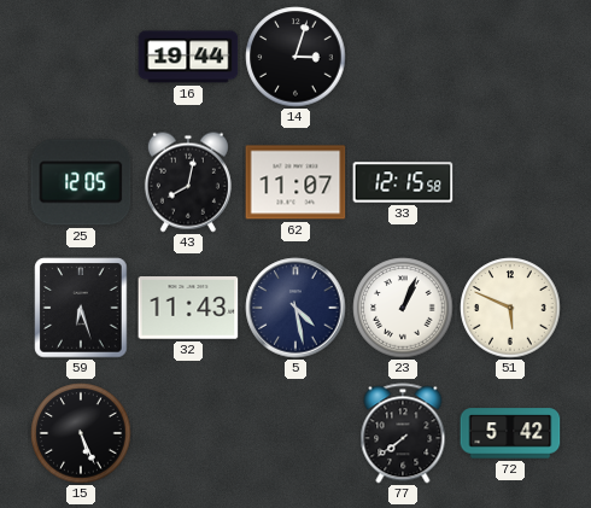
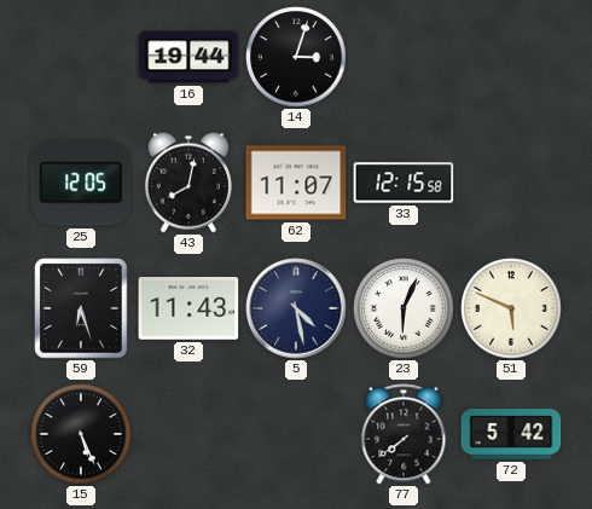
23: 1:04 -> 6:04 (404, 308)
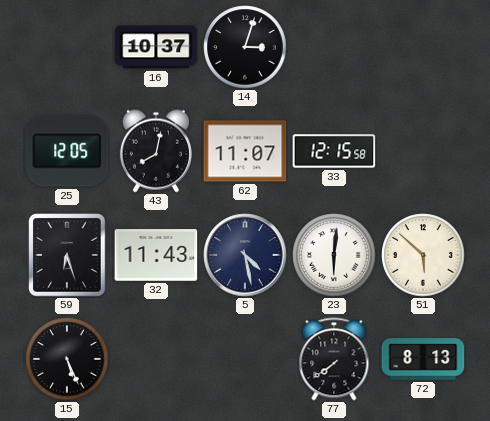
16: 19:44 -> 10:37 (156, 47)
23: 6:04 -> 6:01 (334, 255)
51: 5:49 -> 5:52 (423, 255)
72: 5:42 -> 8:13 (423, 359)
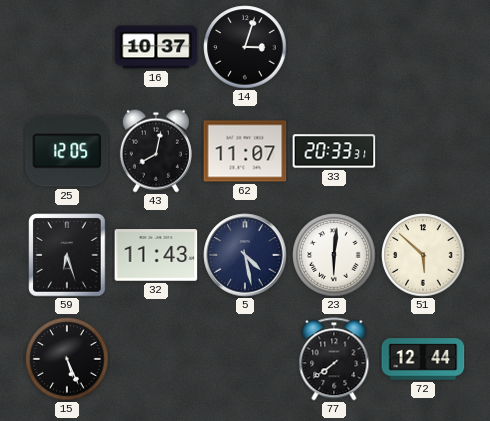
33: 12:15 -> 20:33 (334, 151)
72: 8:13 -> 12:44 (423, 359)
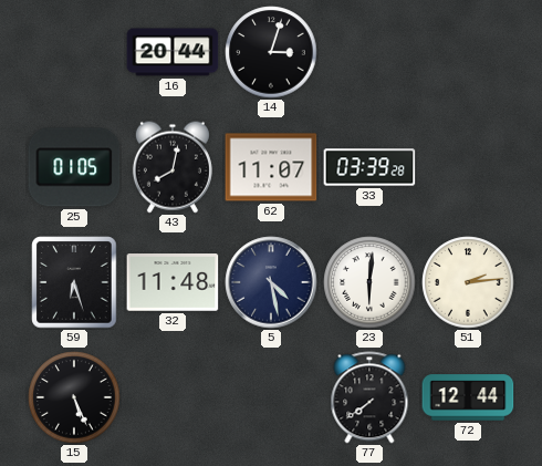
16: 10:37 -> 20:44 (173, 52)
25: 12:05 -> 01:05 (74, 167)
33: 20:33 -> 03:39 (369, 167)
32: 11:43 -> 11:48 (173, 282)
51: 5:52 -> 2:14 (468, 282)
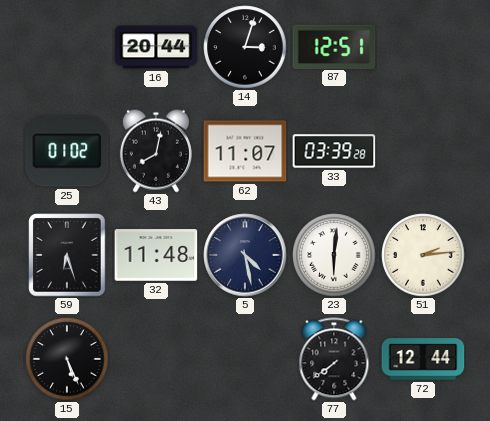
87: none -> 12:51 (334, 46)
25: 01:05 -> 01:02 (67, 151)
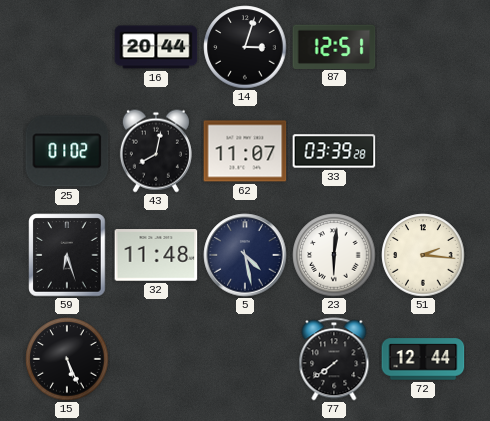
51: 2:14 -> 2:16 (423, 255)
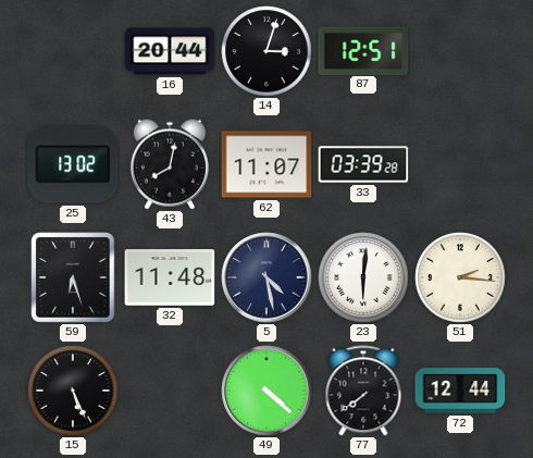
25: 01:02 -> 13:02 (73, 164)
49: none -> 4:22 (266, 391)
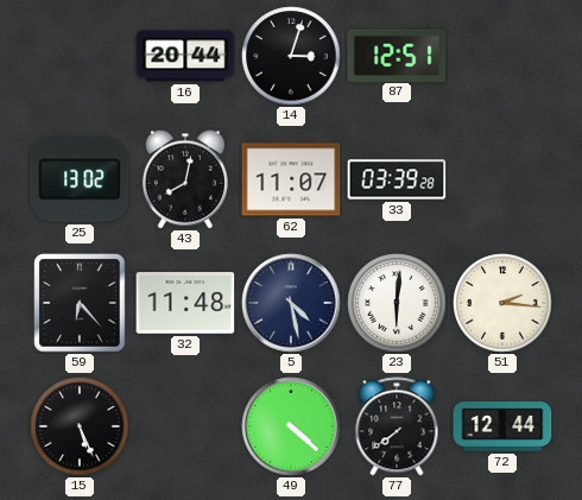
59: 6:27 -> 6:23 (80, 303)
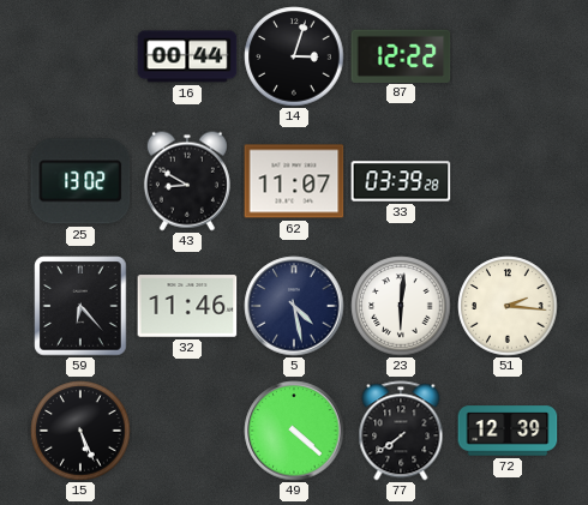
16: 20:44 -> 00:44 (187, 56)
87: 12:51 -> 12:22 (401, 55)
43: 8:02 -> 8:50 (187, 181)
32: 11:48 -> 11:46 (187, 306)
72: 12:44 -> 12:39 (508, 431)
